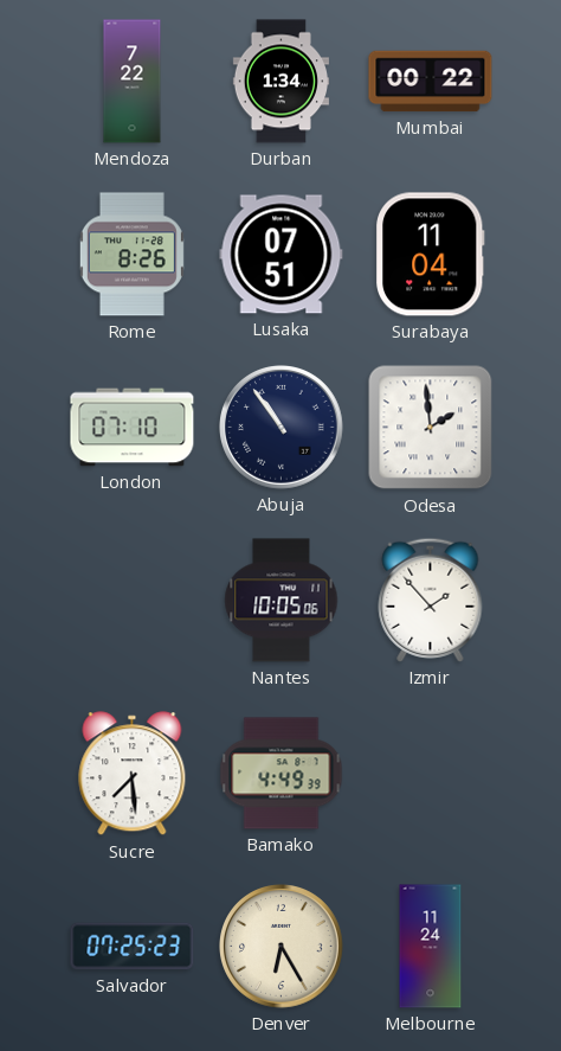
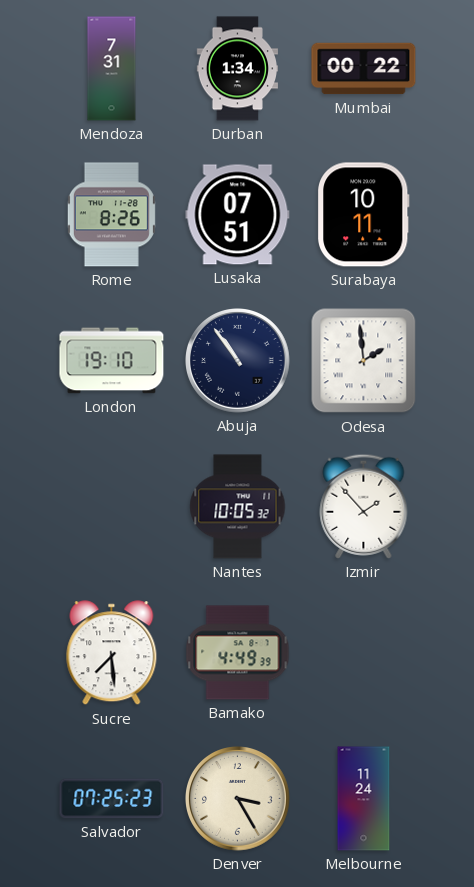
Mendoza: 7:22 -> 7:31 (112, 69)
Surabaya: 11:04 -> 10:11 (364, 215)
London: 07:10 -> 19:10 (112, 361)
Nantes: 10:05:06 -> 10:05:32 (238, 507)
Denver: 6:25 -> 3:25 (238, 799)
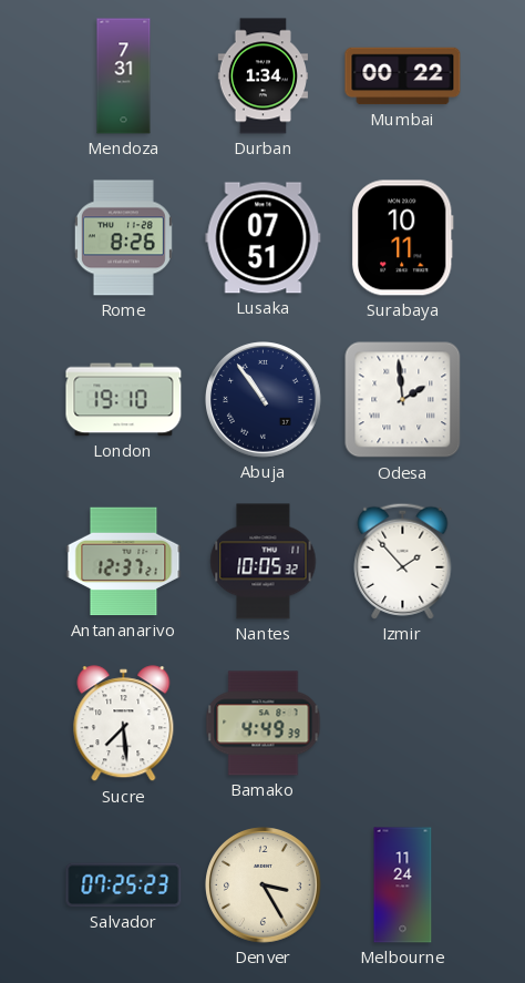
Antananarivo: none -> 12:37 (124, 562)
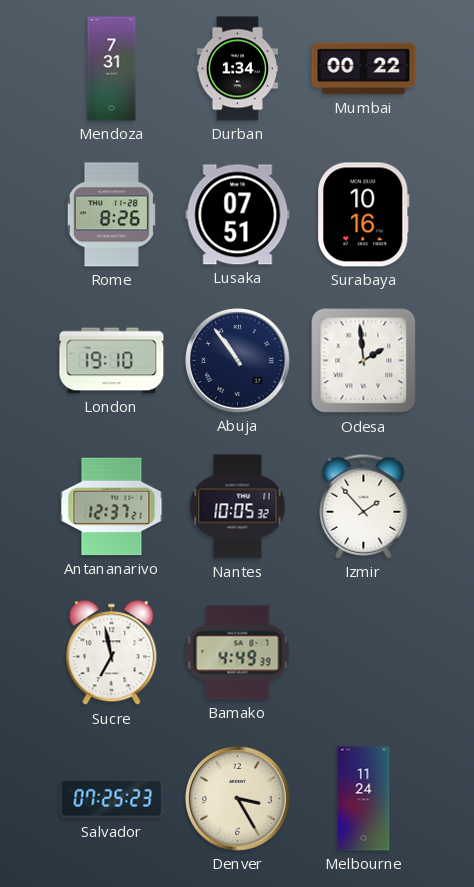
Surabaya: 10:11 -> 10:16 (364, 215)
Sucre: 7:29 -> 6:58 (112, 653)
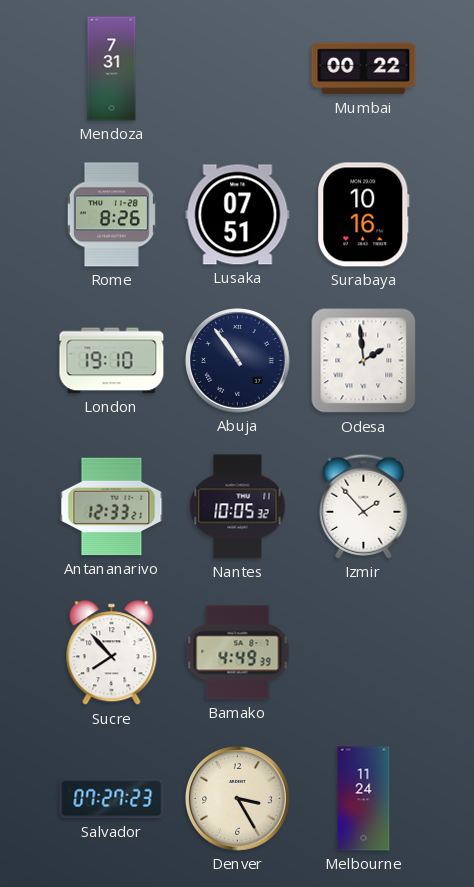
Durban: 1:34 -> none (237, 69)
Antananarivo: 12:37 -> 12:33 (112, 507)
Sucre: 6:58 -> 7:53 (112, 653)
Salvador: 07:25 -> 07:27 (112, 799)
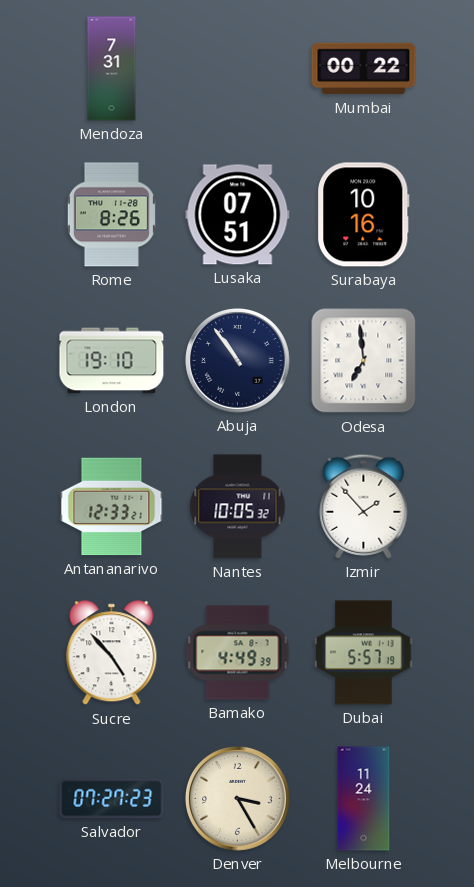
Odesa: 1:59 -> 6:59 (364, 361)
Sucre: 7:53 -> 4:53 (112, 653)
Dubai: none -> 5:57 (364, 653)
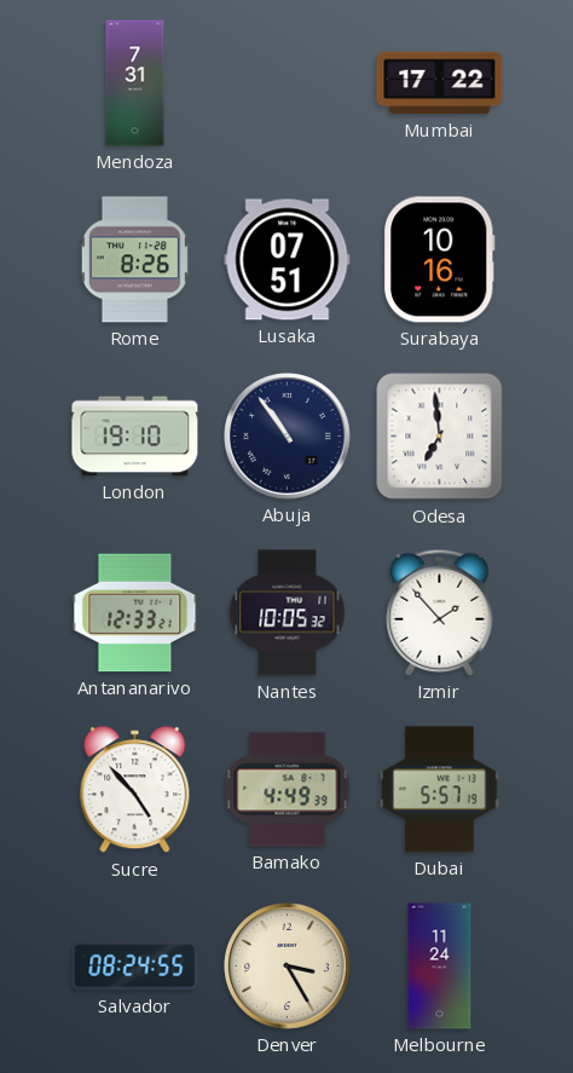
Mumbai: 00:22 -> 17:22 (440, 83)
Salvador: 07:27 -> 08:24 (135, 967)
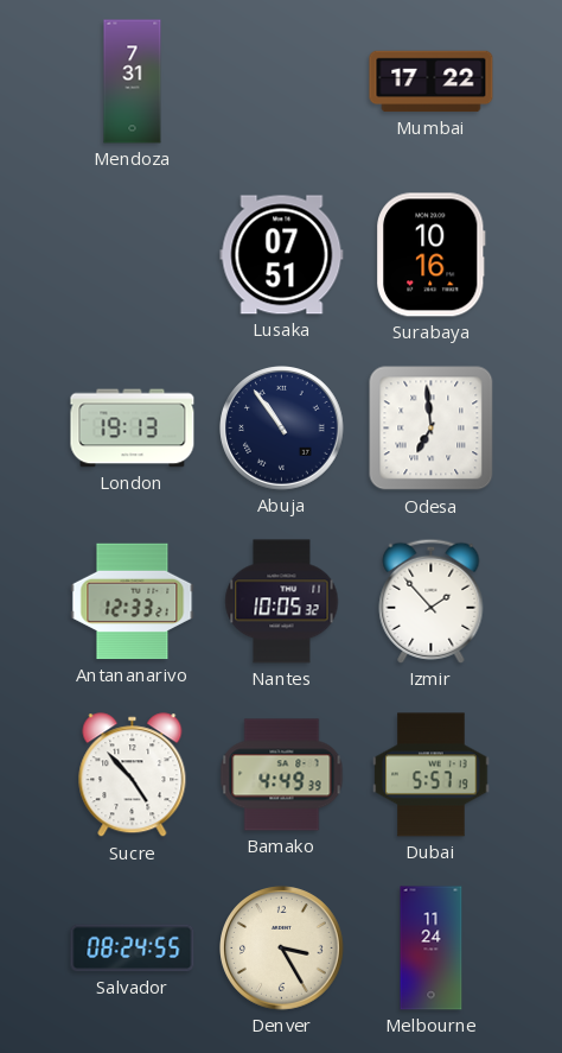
Rome: 8:26 -> none (134, 260)
London: 19:10 -> 19:13 (133, 429)
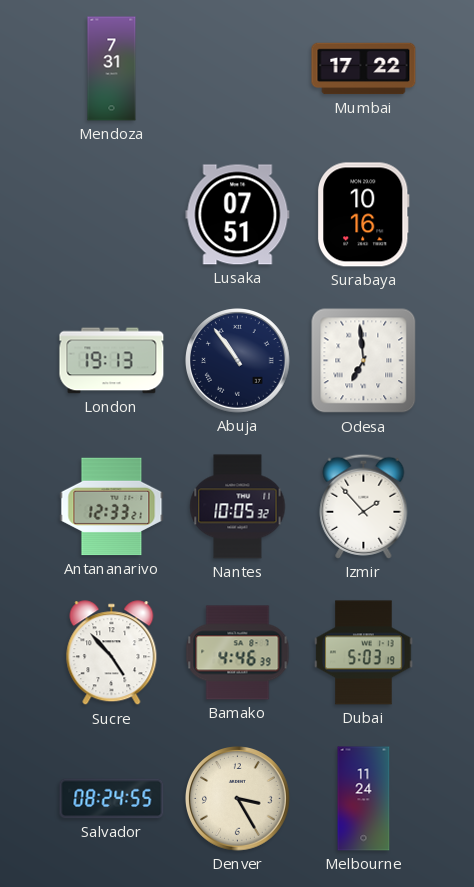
Bamako: 4:49 -> 4:46 (238, 653)
Dubai: 5:57 -> 5:03 (364, 653)
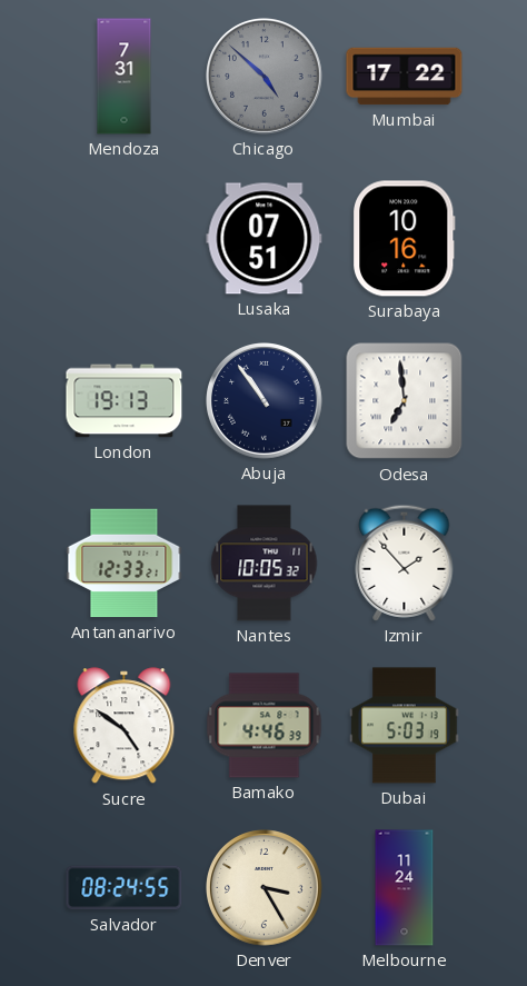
Chicago: none -> 4:52 (265, 77)
Sucre: 4:53 -> 4:51 (125, 726)
